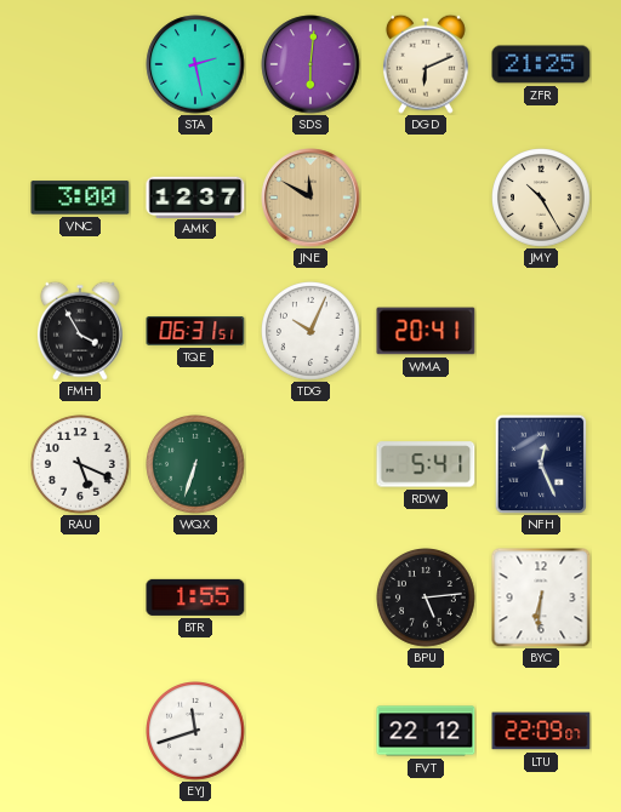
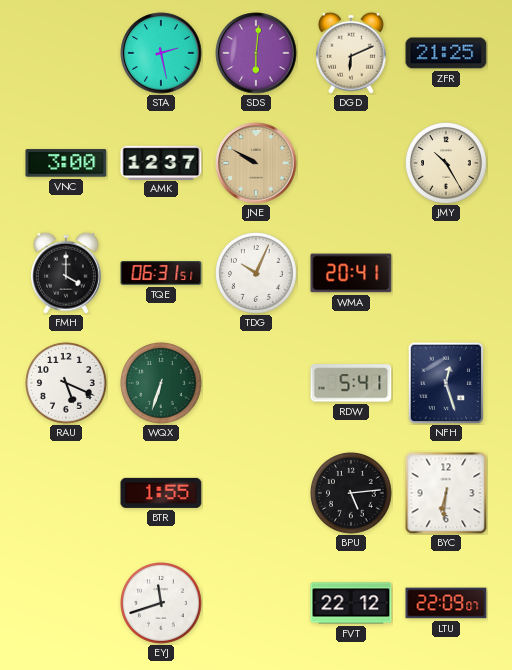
JNE: 11:50 -> 9:50 (256, 163)
FMH: 3:55 -> 4:00 (66, 273)
NFH: 12:26 -> 12:27 (446, 383)
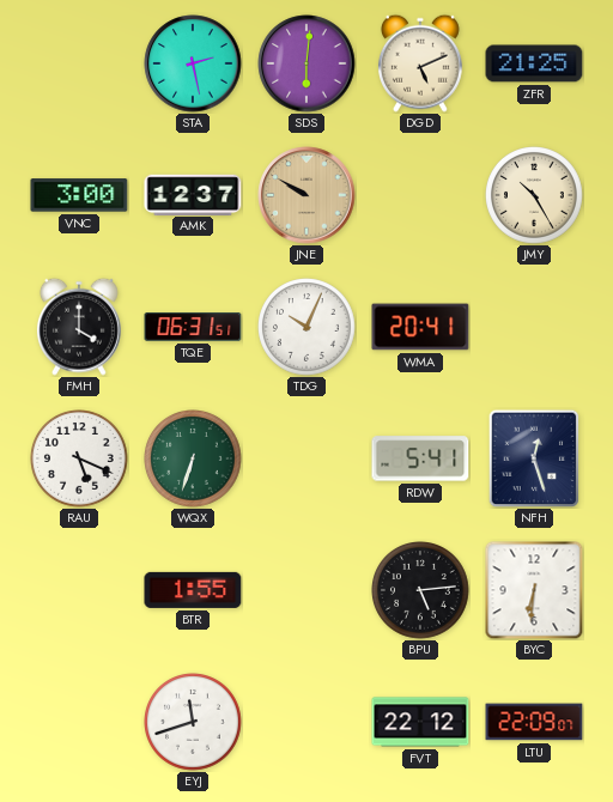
DGD: 6:11 -> 5:11 (420, 63)
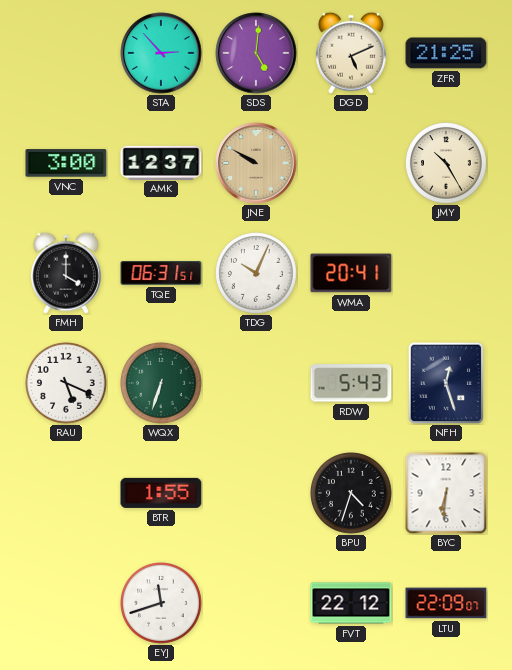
STA: 2:28 -> 2:53 (161, 53)
SDS: 6:01 -> 5:01 (256, 53)
RDW: 5:41 -> 5:43 (351, 383)
BPU: 5:14 -> 4:33 (352, 494)
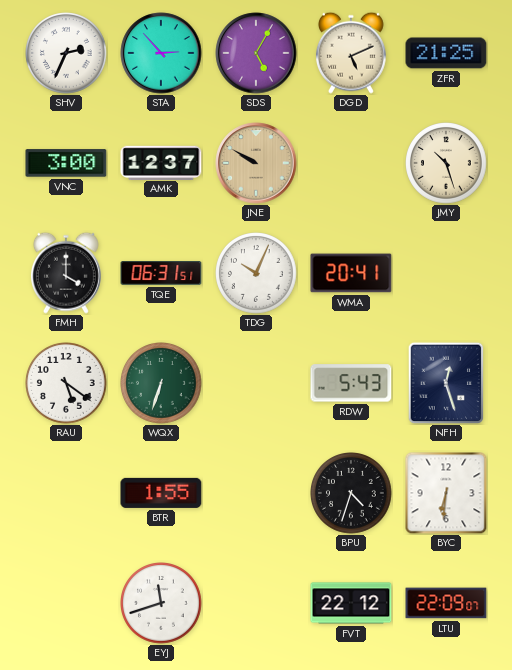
SHV: none -> 2:34 (67, 54)
SDS: 5:01 -> 5:05 (256, 53)
JMY: 10:25 -> 10:27 (447, 164)
RAU: 5:19 -> 5:21 (67, 384)
